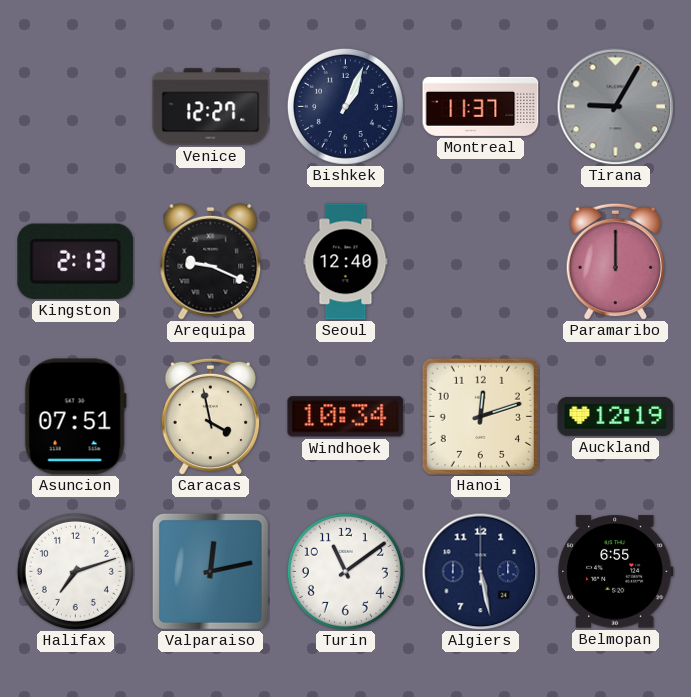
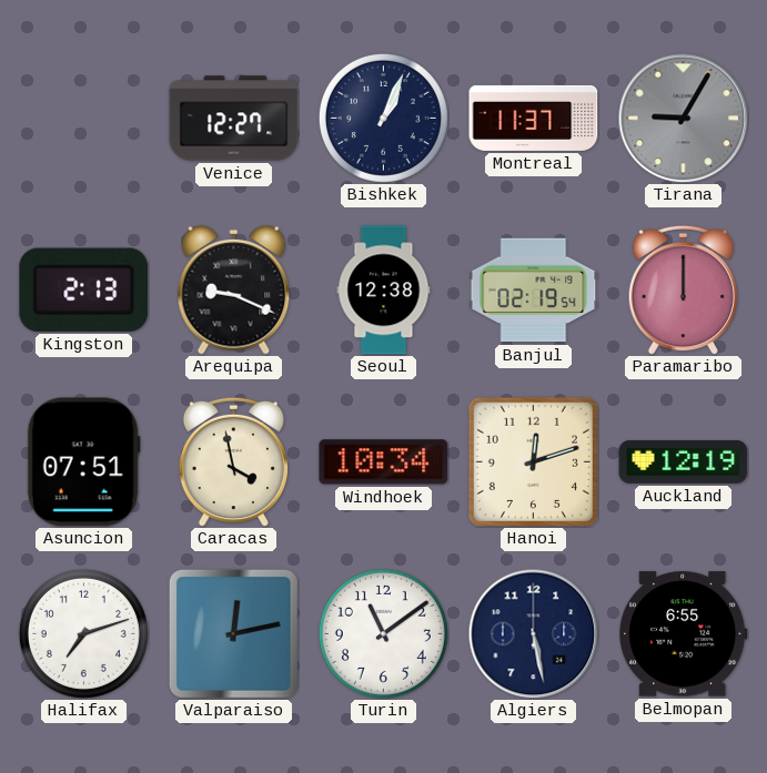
Seoul: 12:40 -> 12:38 (384, 291)
Banjul: none -> 02:19 (534, 291)
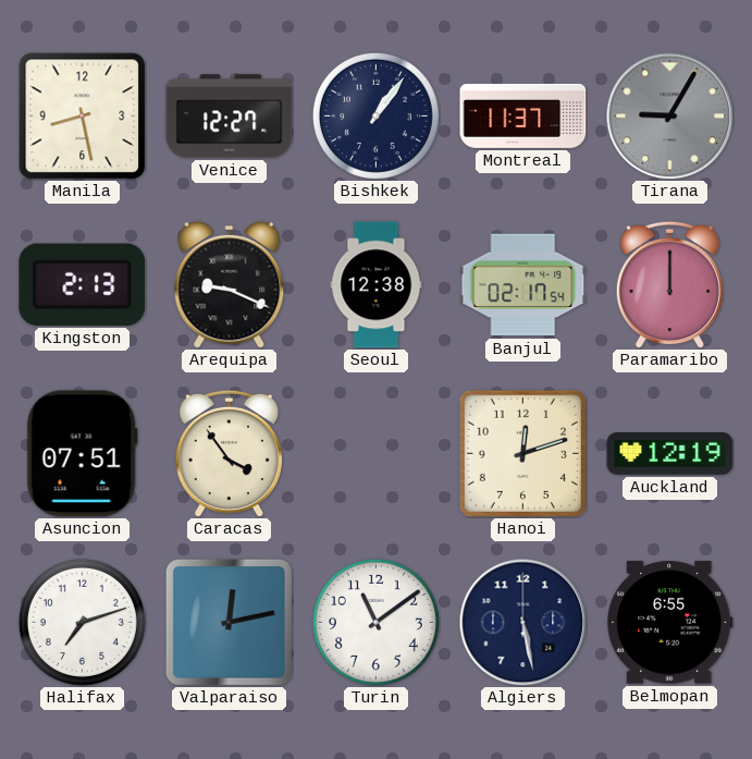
Manila: none -> 8:28 (82, 117)
Bishkek: 1:04 -> 1:06 (375, 115)
Banjul: 02:19 -> 02:17 (523, 285)
Caracas: 3:58 -> 3:54 (229, 453)
Windhoek: 10:34 -> none (384, 462)
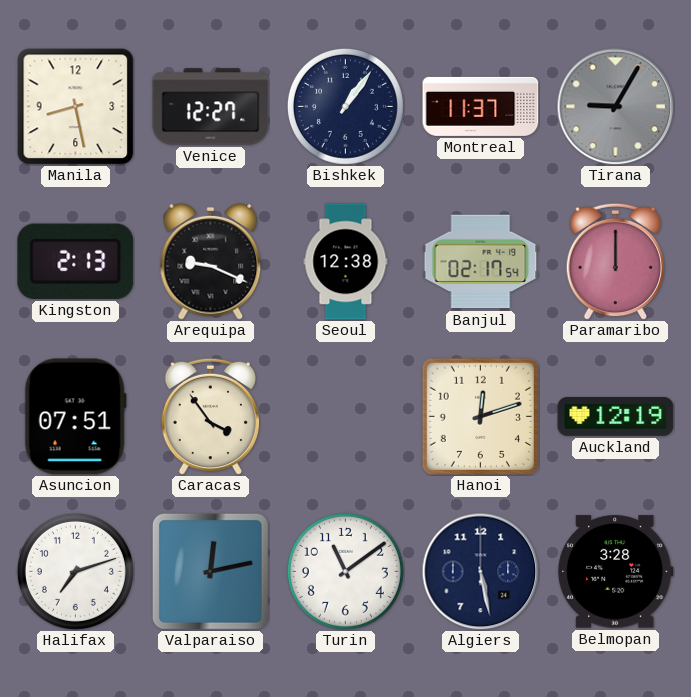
Belmopan: 6:55 -> 3:28 (616, 572)
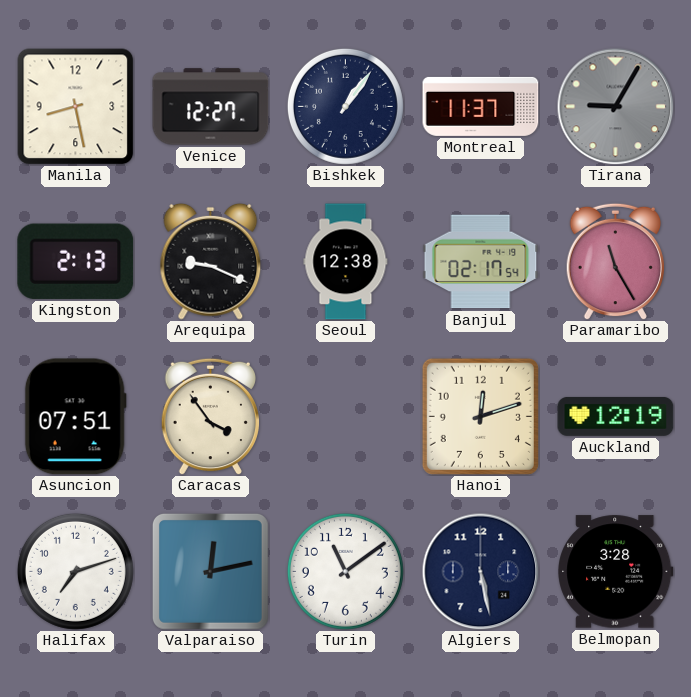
Paramaribo: 12:00 -> 11:25 (615, 261)
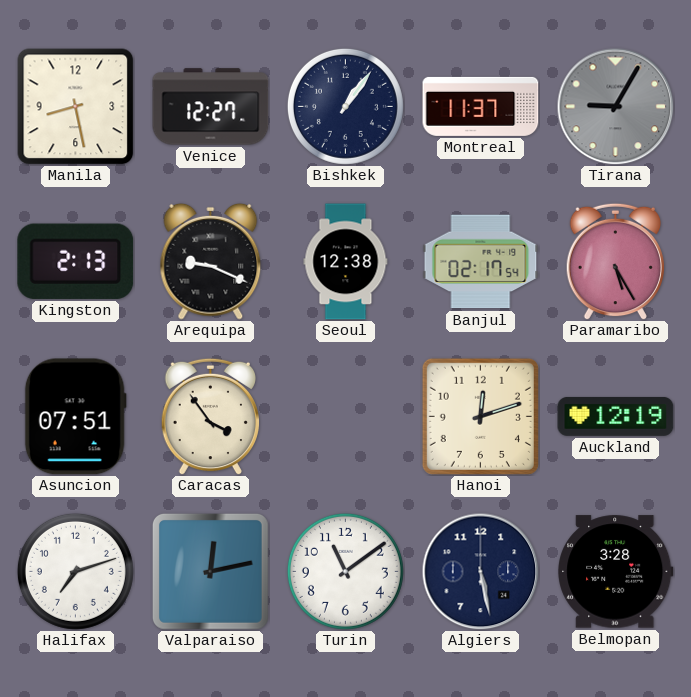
Paramaribo: 11:25 -> 5:25 (615, 261)
